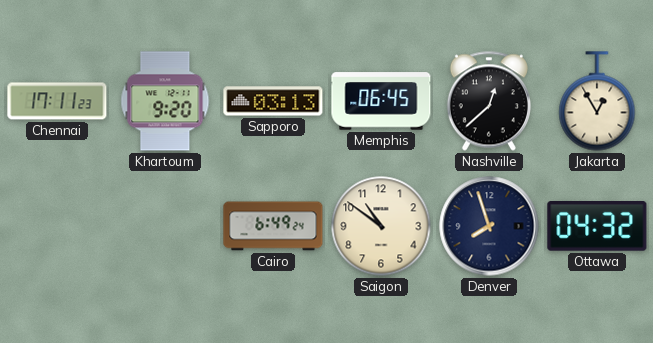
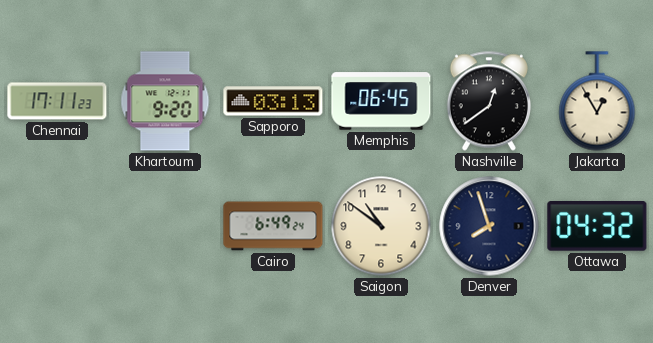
Nashville: 12:38 -> 12:39 (489, 101)
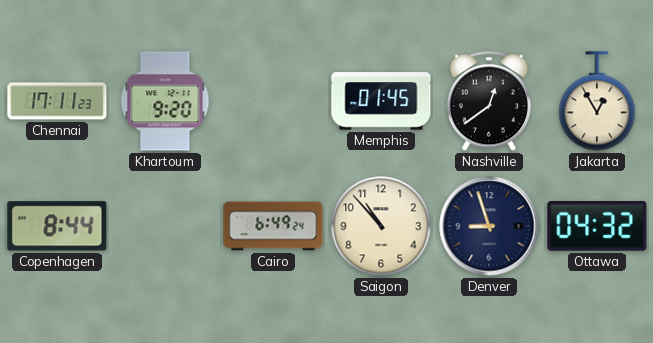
Sapporo: 03:13 -> none (273, 101)
Memphis: 06:45 -> 01:45 (381, 101)
Copenhagen: none -> 8:44 (57, 226)
Saigon: 10:51 -> 10:53 (381, 226)
Denver: 7:57 -> 8:57 (489, 226)
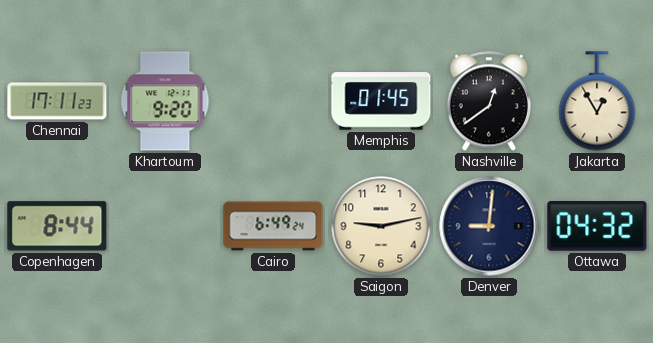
Saigon: 10:53 -> 9:13 (381, 226)
Denver: 8:57 -> 9:01 (489, 226)
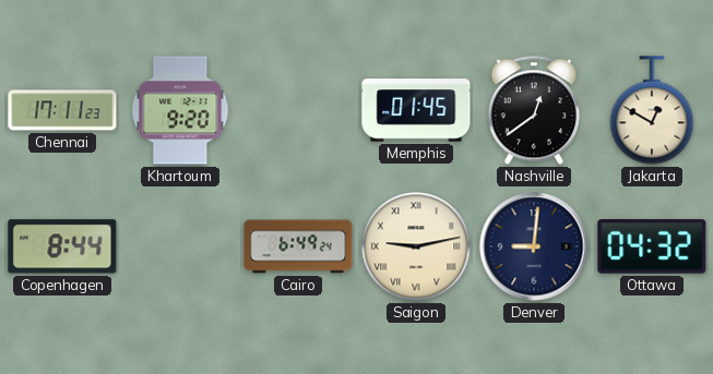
Jakarta: 12:55 -> 12:50 (652, 110)
Saigon numerals: Arabic -> Roman (416, 246)
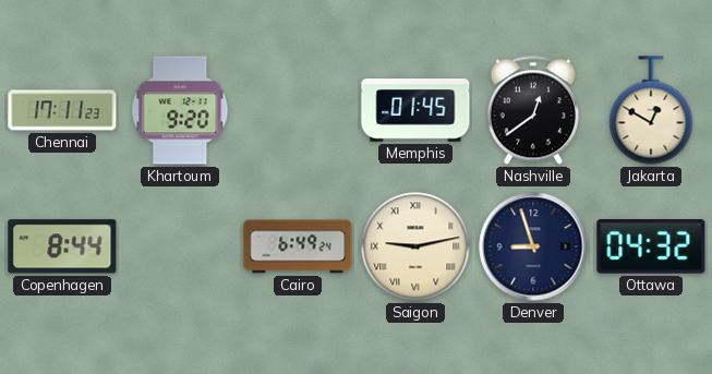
Denver: 9:01 -> 8:57 (533, 246)
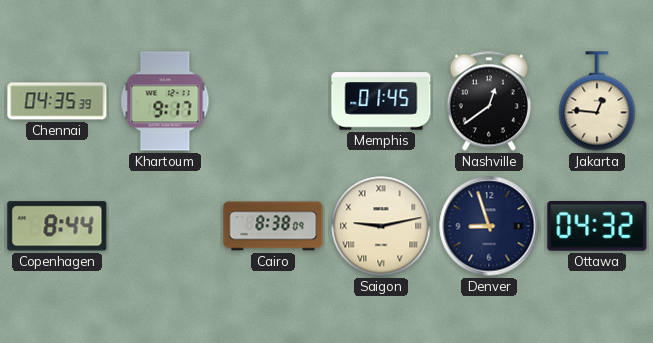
Chennai: 17:11 -> 04:35 (57, 101)
Khartoum: 9:20 -> 9:17 (165, 101)
Jakarta: 12:50 -> 12:46 (597, 101)
Cairo: 6:49 -> 8:38 (273, 226)
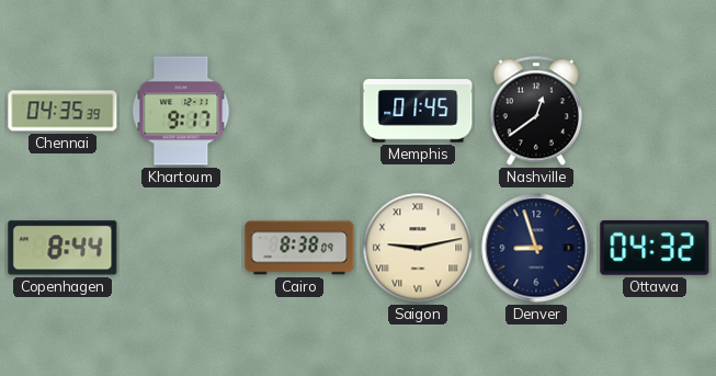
Jakarta: 12:46 -> none (597, 101)
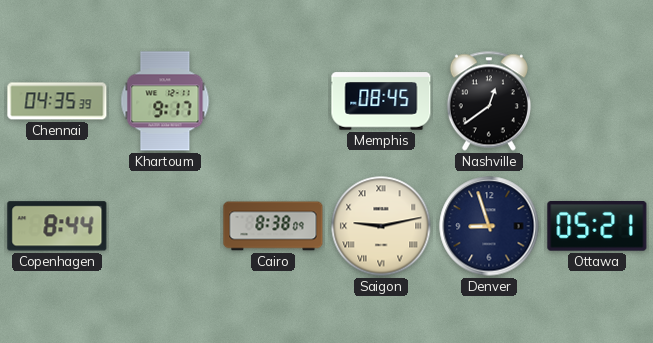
Memphis: 01:45 -> 08:45 (381, 101)
Ottawa: 04:32 -> 05:21 (597, 227)
